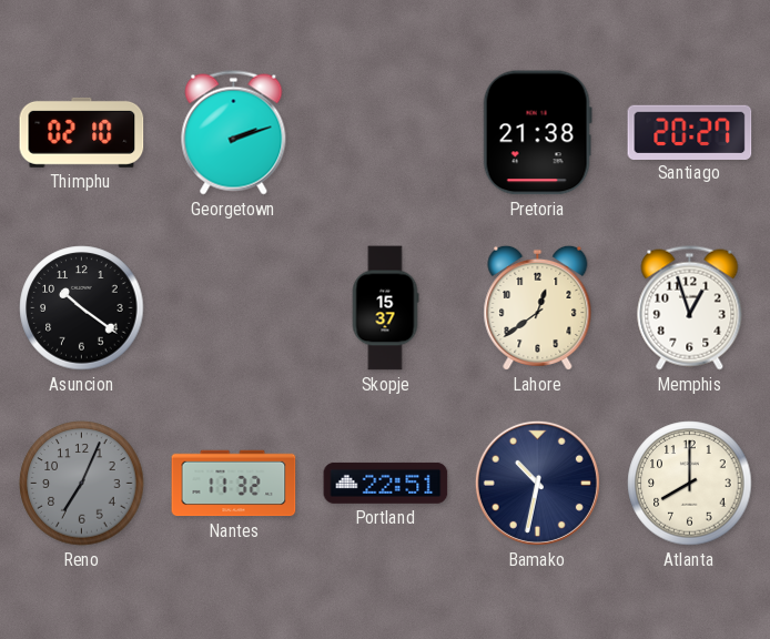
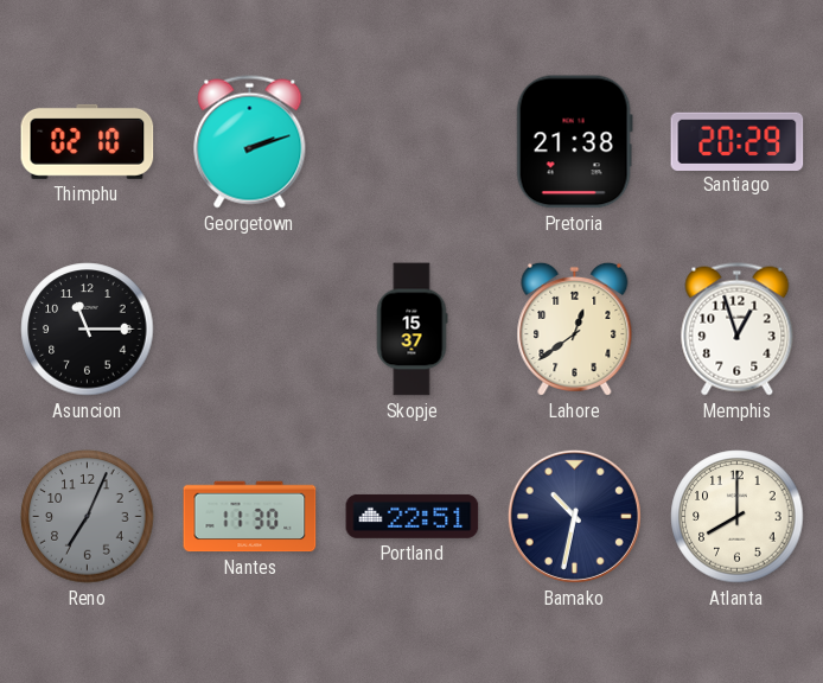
Santiago: 20:27 -> 20:29 (738, 141)
Asuncion: 10:21 -> 11:15 (88, 330)
Nantes: 11:32 -> 11:30 (250, 517)
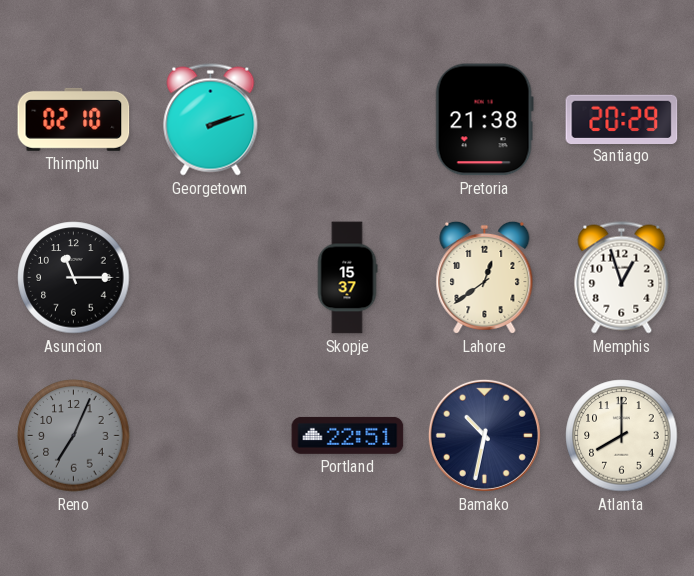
Nantes: 11:30 -> none (250, 517)
